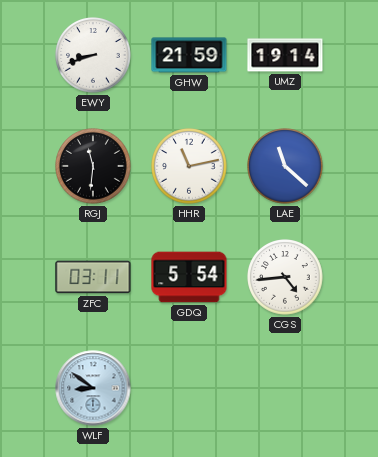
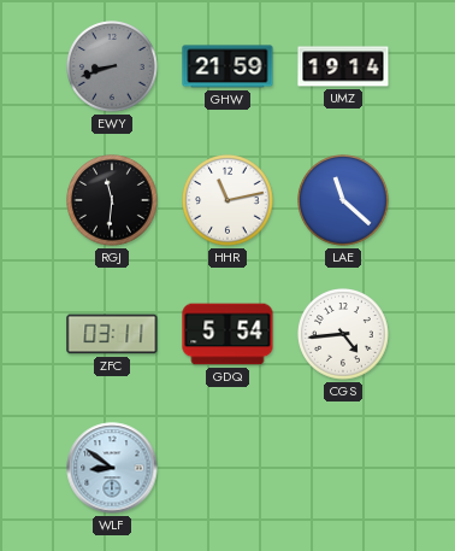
EWY dial: white -> grey (112, 66)
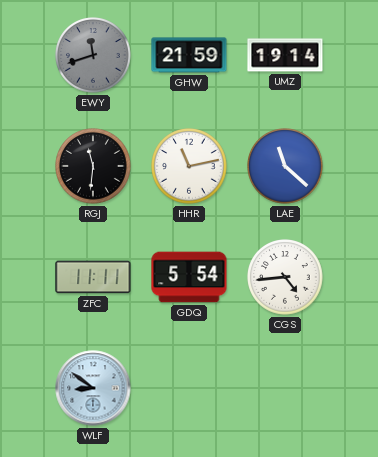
EWY: 8:42 -> 11:42 (93, 55)
ZFC: 03:11 -> 11:11 (93, 277)
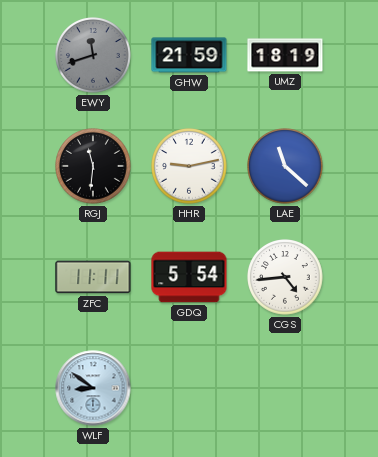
UMZ: 19:14 -> 18:19 (285, 55)
HHR: 11:13 -> 9:13 (189, 166)
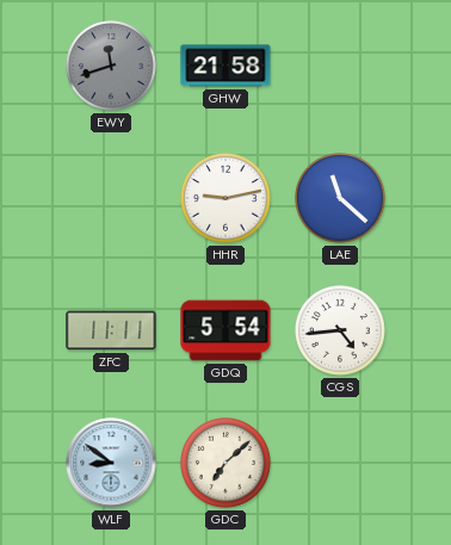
GHW: 21:59 -> 21:58 (225, 66)
UMZ: 18:19 -> none (285, 55)
RGJ: 11:31 -> none (93, 166)
GDC: none -> 7:08 (225, 463)
